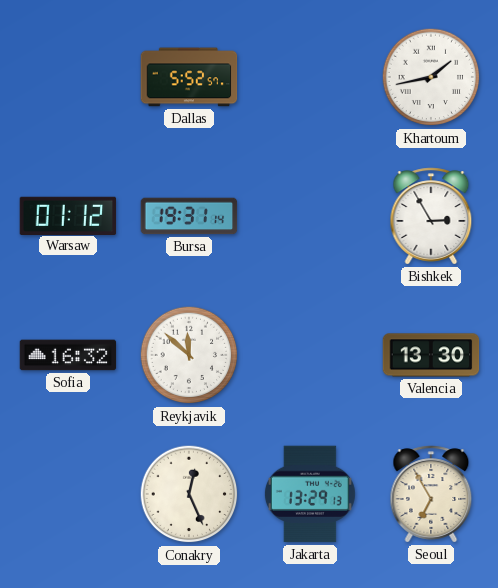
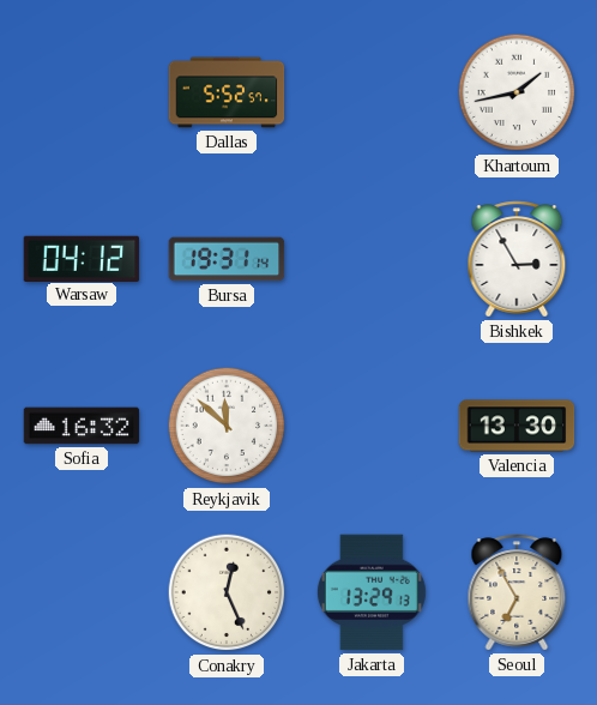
Warsaw: 01:12 -> 04:12 (82, 258)
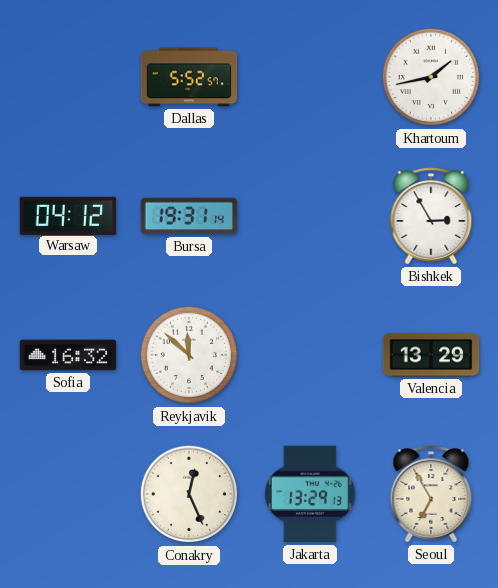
Valencia: 13:30 -> 13:29 (431, 355)
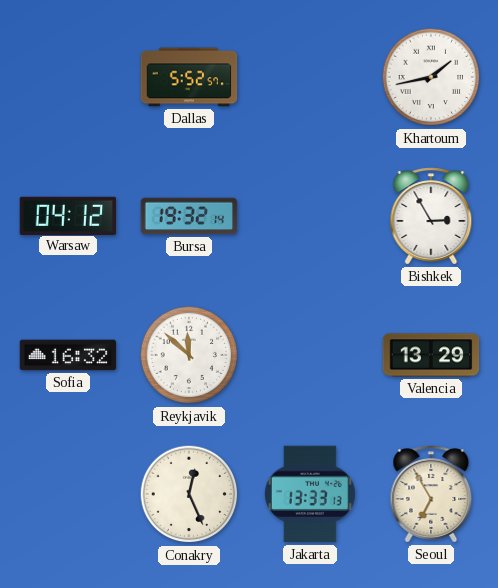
Bursa: 19:31 -> 19:32 (189, 216)
Jakarta: 13:29 -> 13:33 (310, 494)
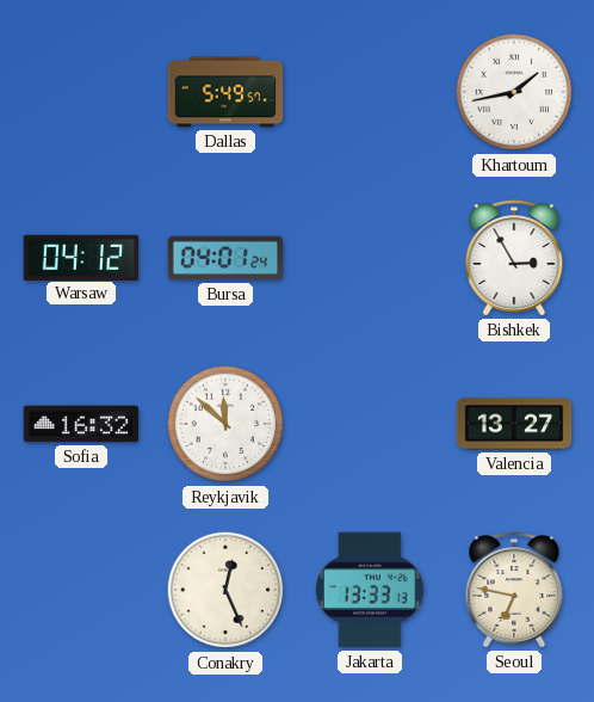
Dallas: 5:52 -> 5:49 (225, 92)
Bursa: 19:32 -> 04:01 (225, 258)
Valencia: 13:29 -> 13:27 (514, 424)
Seoul: 6:55 -> 6:47 (514, 590)
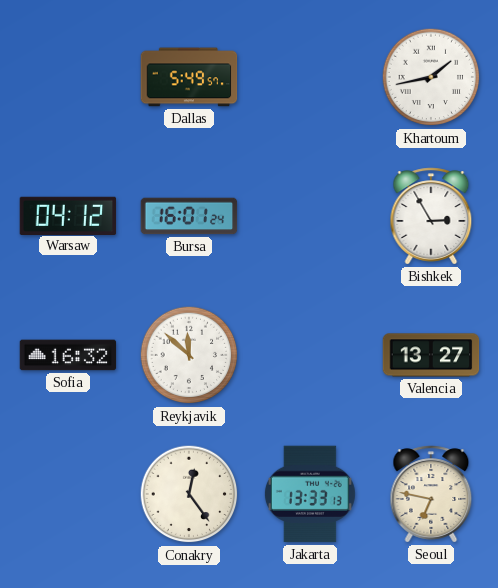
Bursa: 04:01 -> 16:01 (189, 216)
Conakry: 12:26 -> 12:24 (189, 494)
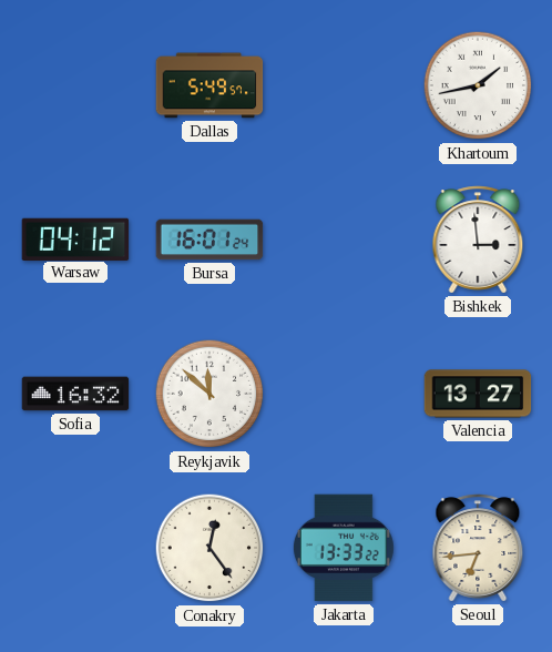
Bishkek: 2:55 -> 2:59 (478, 240)
Jakarta: 13:33:13 -> 13:33:22 (344, 548)
Seoul: 6:47 -> 6:44 (478, 548)
